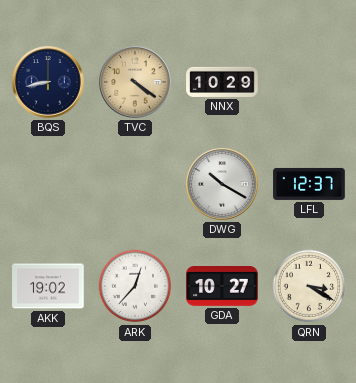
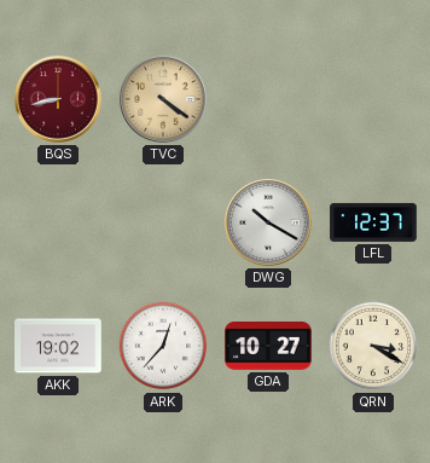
BQS dial: navy -> burgundy (59, 100)
NNX: 10:29 -> none (222, 82)
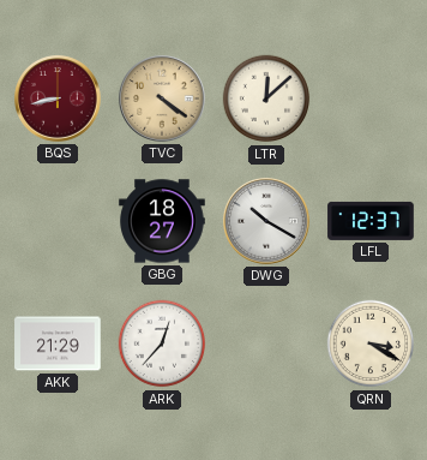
LTR: none -> 12:08 (266, 98)
GBG: none -> 18:27 (162, 221)
AKK: 19:02 -> 21:29 (58, 343)
GDA: 10:27 -> none (268, 346)
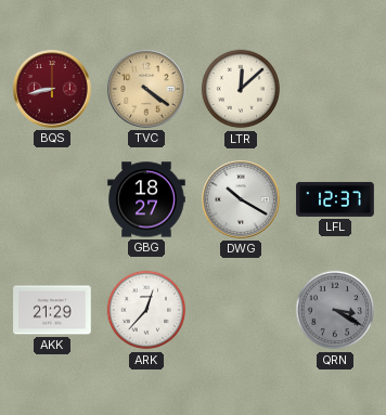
QRN dial: cream -> grey (335, 310)
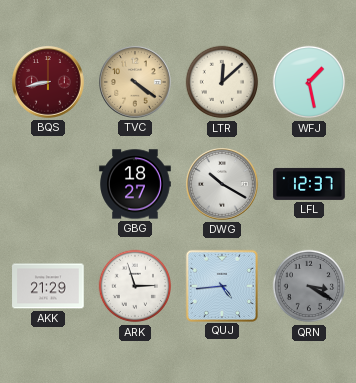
WFJ: none -> 1:28 (309, 82)
ARK: 12:37 -> 2:57 (135, 286)
QUJ: none -> 4:44 (221, 285)
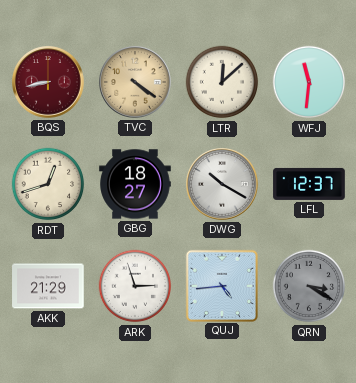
WFJ: 1:28 -> 11:31 (309, 82)
RDT: none -> 12:42 (48, 184)
